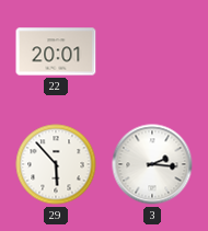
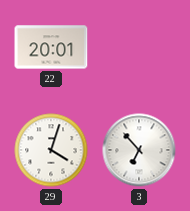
29: 5:53 -> 4:03 (51, 150)
3: 2:16 -> 6:53 (139, 150)
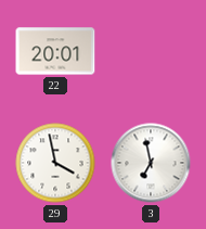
29: 4:03 -> 3:58 (55, 163)
3: 6:53 -> 6:58 (151, 163)
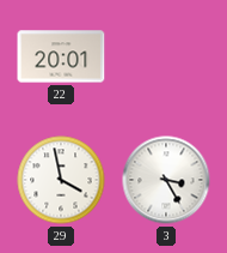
3: 6:58 -> 3:25 (166, 180)
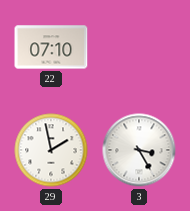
22: 20:01 -> 07:10 (51, 47)
29: 3:58 -> 1:58 (51, 150)
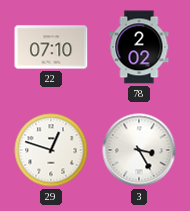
78: none -> 2:02 (139, 47)
29: 1:58 -> 12:48 (51, 150)
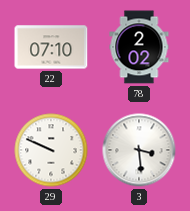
29: 12:48 -> 9:49 (51, 150)
3: 3:25 -> 3:29 (139, 150)
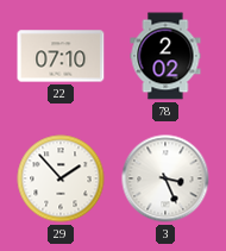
29: 9:49 -> 1:53 (61, 178)
3: 3:29 -> 3:26 (165, 178)
